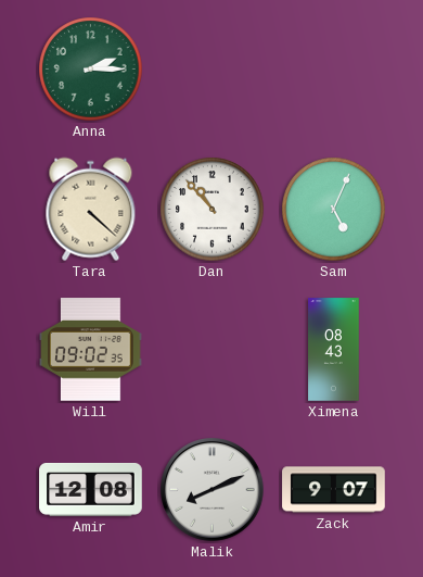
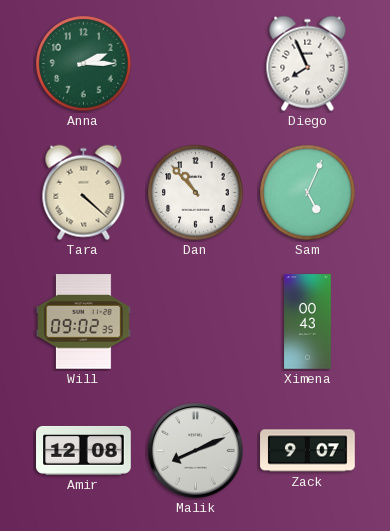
Diego: none -> 7:56 (308, 64)
Ximena: 08:43 -> 00:43 (308, 322)
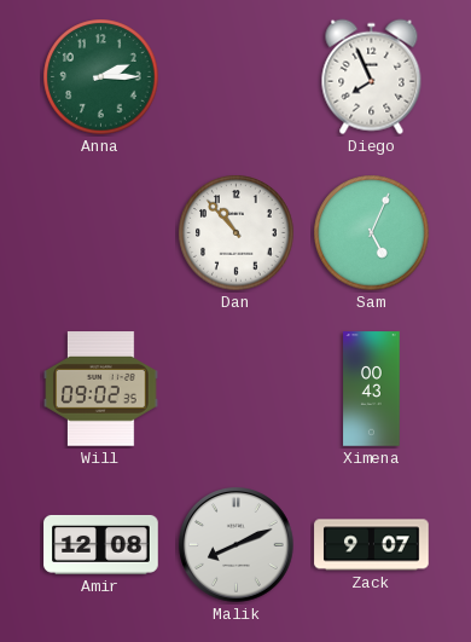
Tara: 4:22 -> none (84, 193)
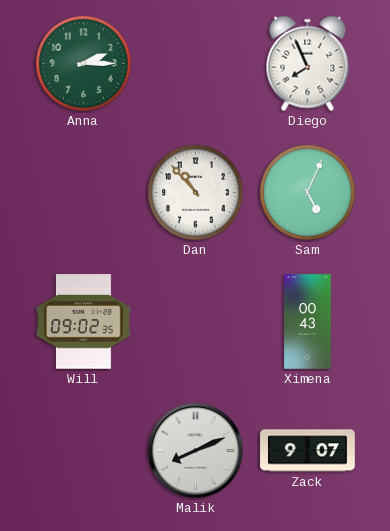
Amir: 12:08 -> none (101, 544)
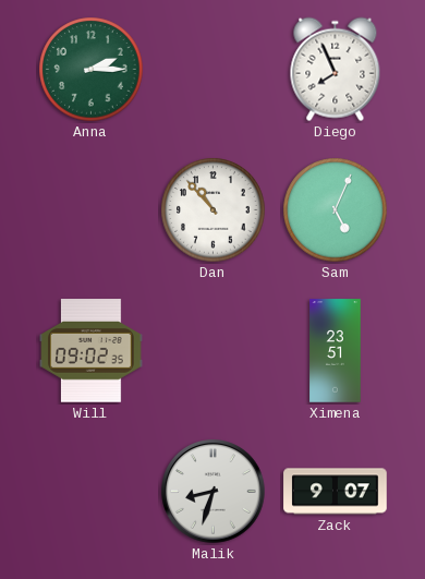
Ximena: 00:43 -> 23:51 (336, 351)
Malik: 8:11 -> 8:33 (214, 492)
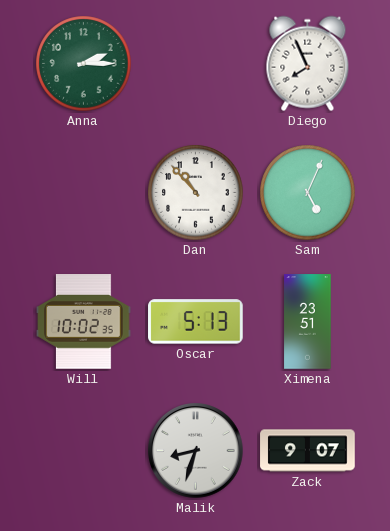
Will: 09:02 -> 10:02 (84, 322)
Oscar: none -> 5:13 (196, 322)
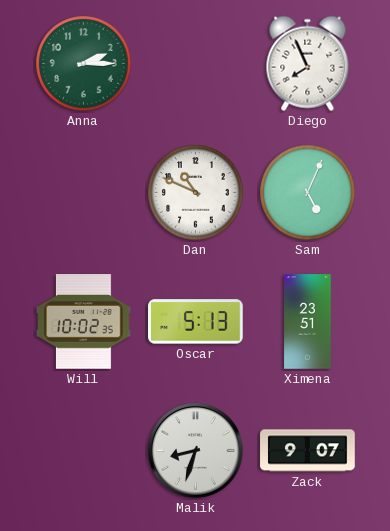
Dan: 10:53 -> 10:49 (196, 193)
